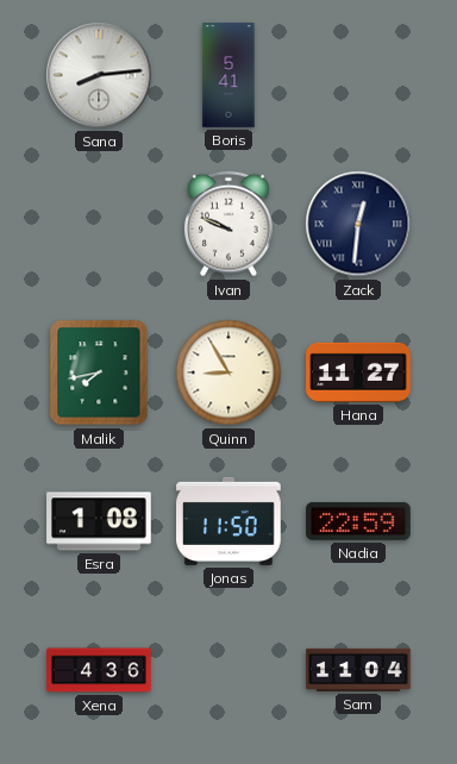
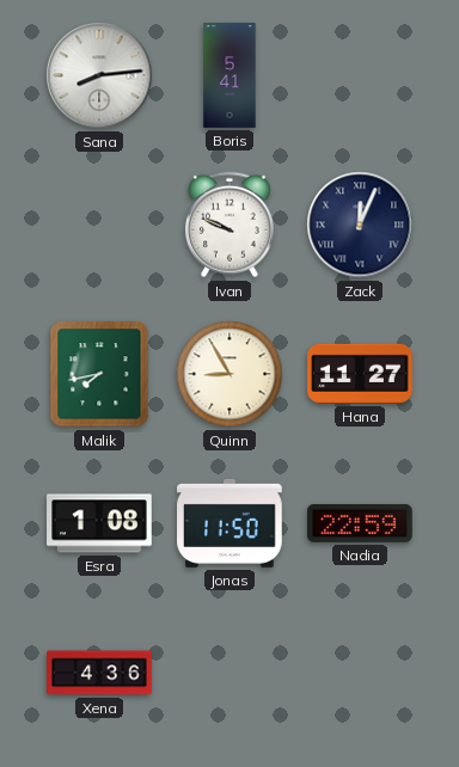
Zack: 12:31 -> 12:04 (360, 225)
Sam: 11:04 -> none (358, 670)
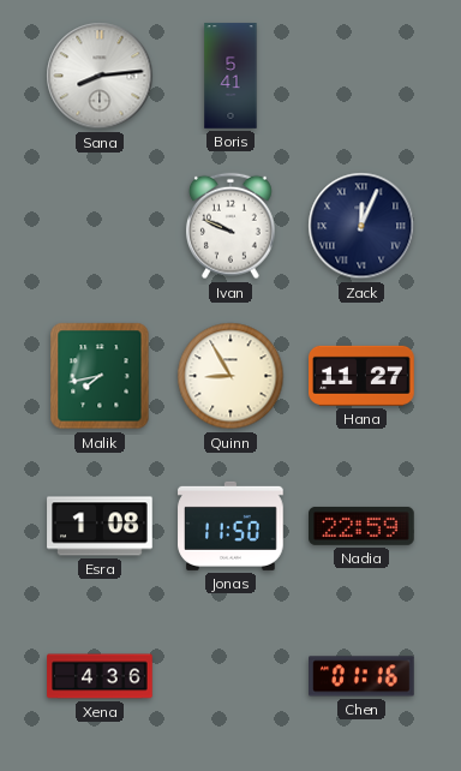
Chen: none -> 01:16 (361, 676)
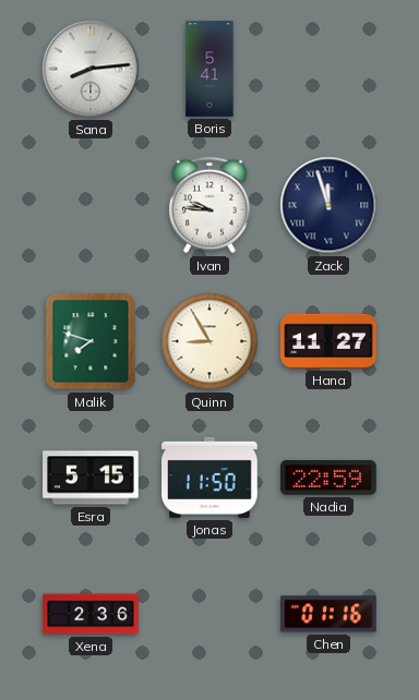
Ivan: 9:49 -> 9:46 (209, 205)
Zack: 12:04 -> 11:57 (328, 205)
Malik: 7:43 -> 7:48 (91, 341)
Esra: 1:08 -> 5:15 (91, 478)
Xena: 4:36 -> 2:36 (91, 614)
